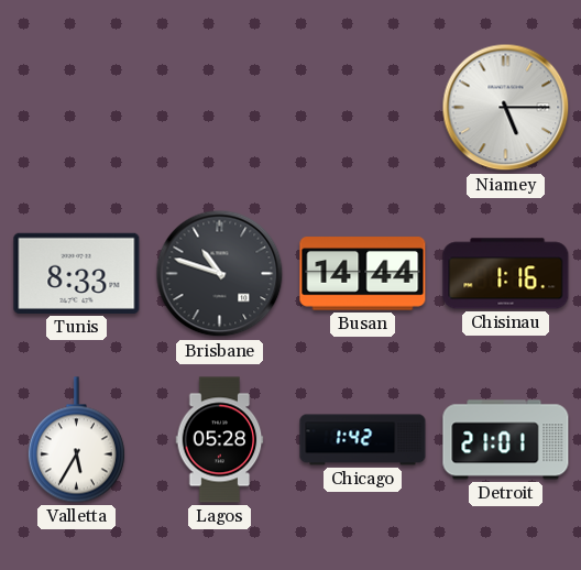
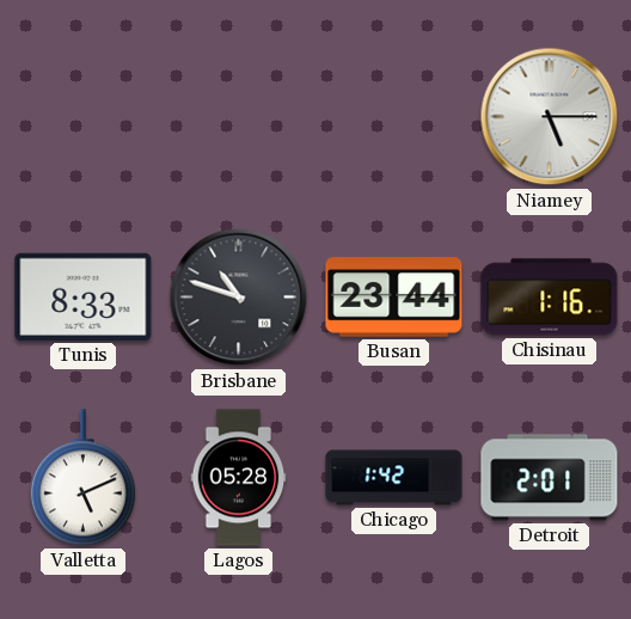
Busan: 14:44 -> 23:44 (394, 298)
Valletta: 5:35 -> 5:11 (82, 478)
Detroit: 21:01 -> 2:01 (550, 478)
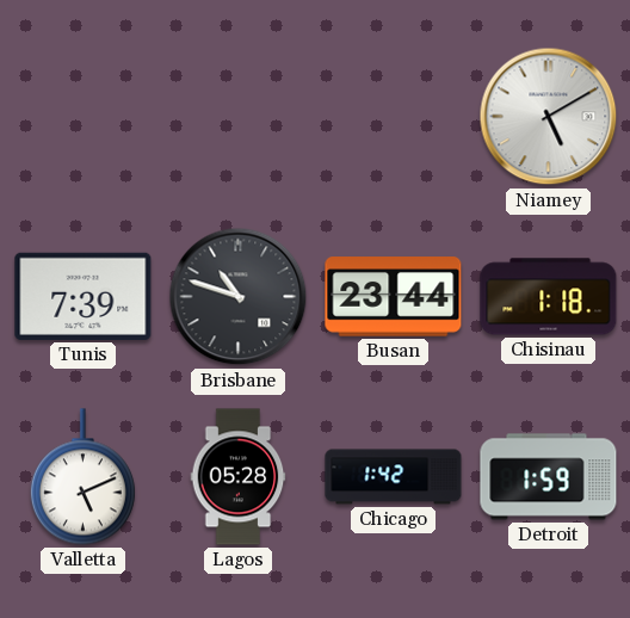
Niamey: 5:15 -> 5:10 (549, 117)
Tunis: 8:33 -> 7:39 (84, 296)
Chisinau: 1:16 -> 1:18 (549, 297)
Detroit: 2:01 -> 1:59 (549, 477)
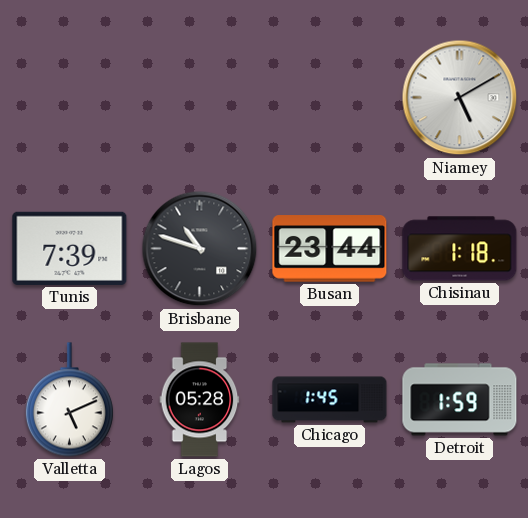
Chicago: 1:42 -> 1:45 (330, 400)
